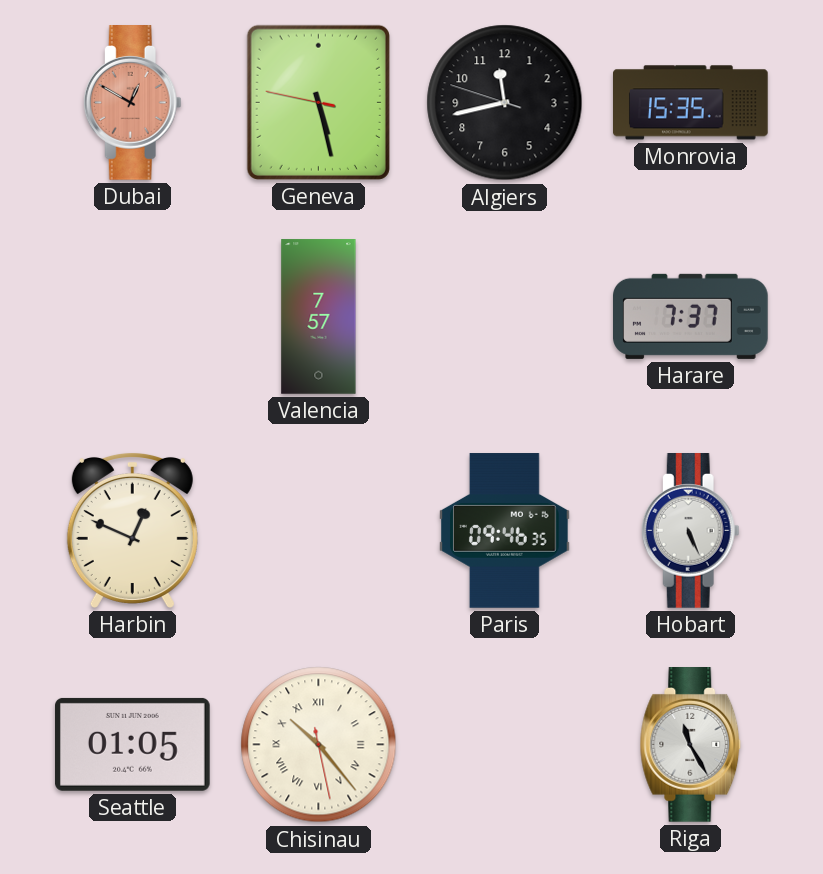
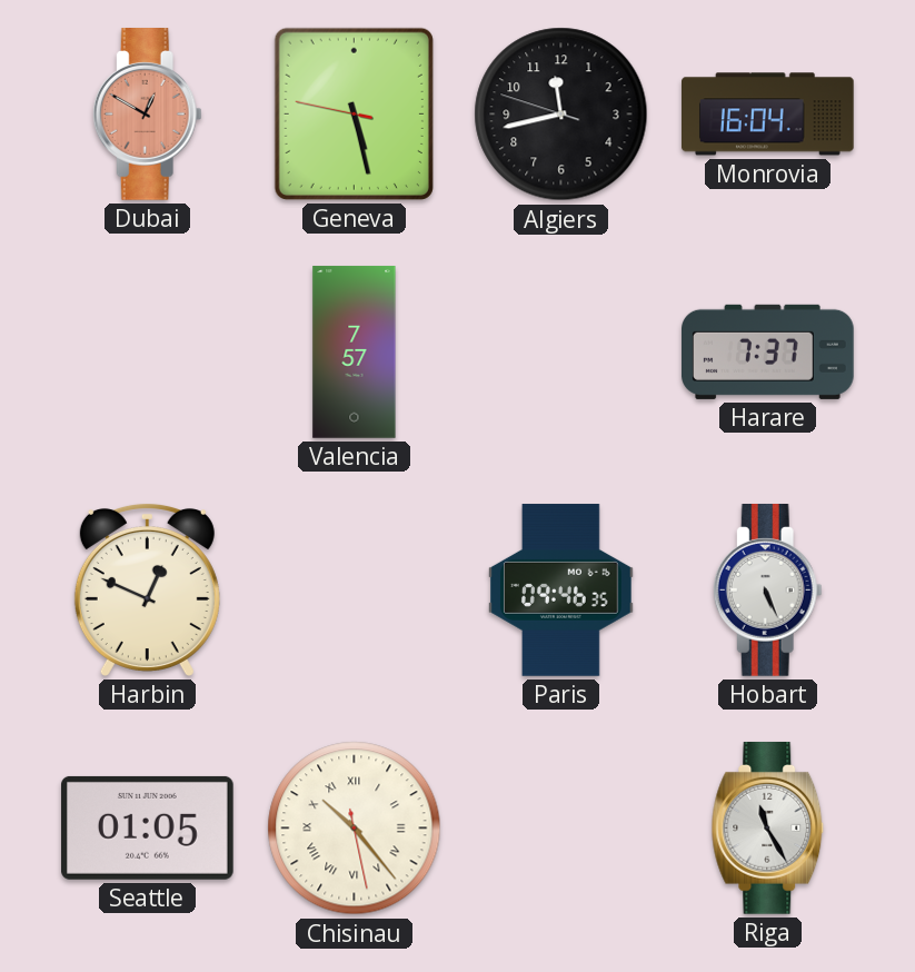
Monrovia: 15:35 -> 16:04 (768, 115)
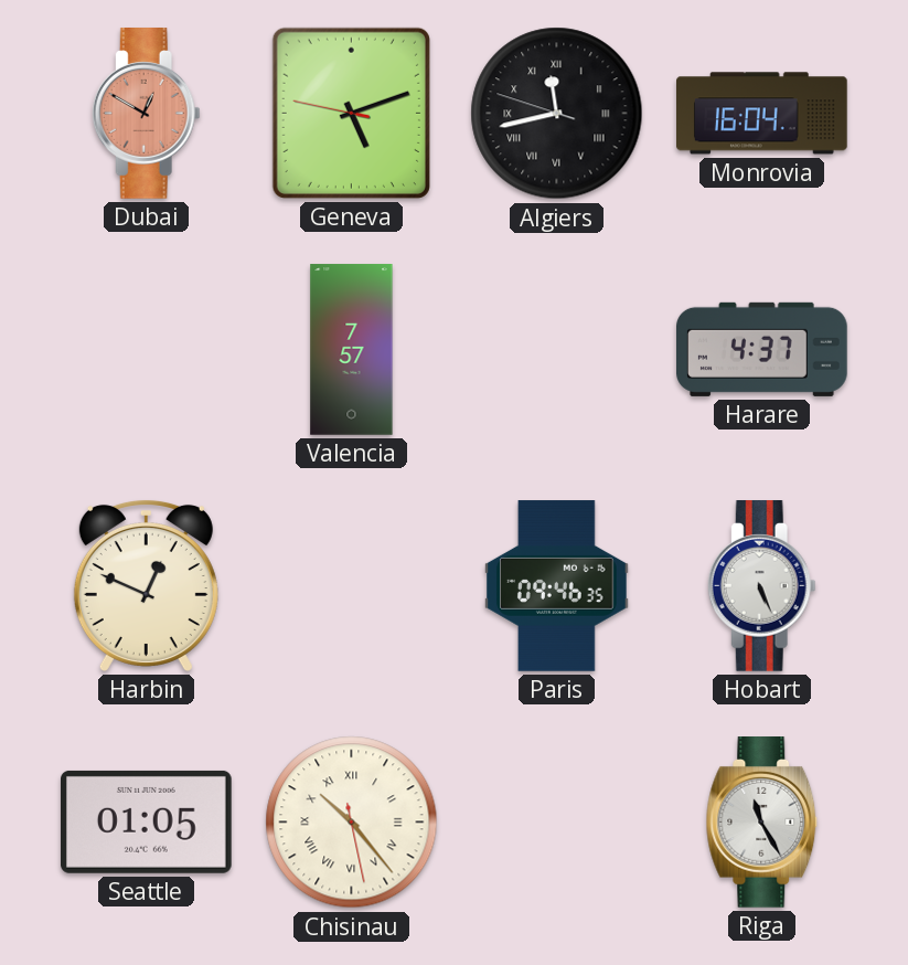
Geneva: 5:27 -> 5:11 (351, 113)
Algiers numerals: Arabic -> Roman (557, 114)
Harare: 7:37 -> 4:37 (762, 349)
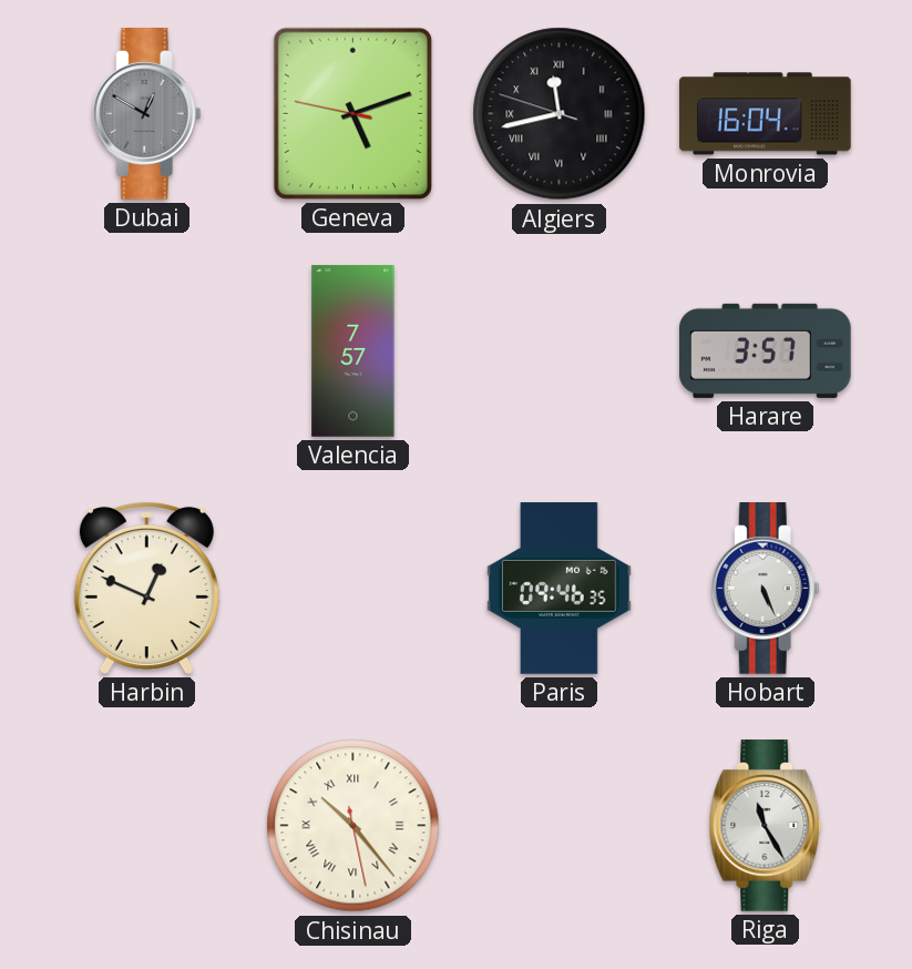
Dubai dial: salmon -> grey (146, 114)
Harare: 4:37 -> 3:57 (766, 350)
Seattle: 01:05 -> none (147, 821)
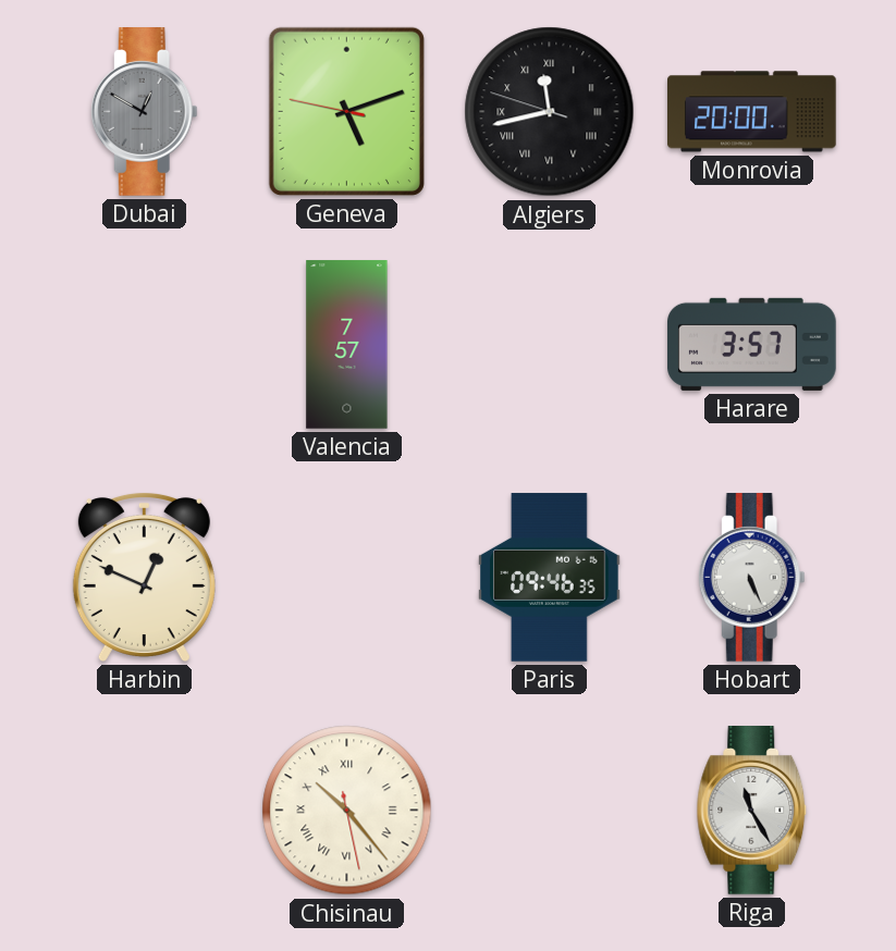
Monrovia: 16:04 -> 20:00 (752, 112)
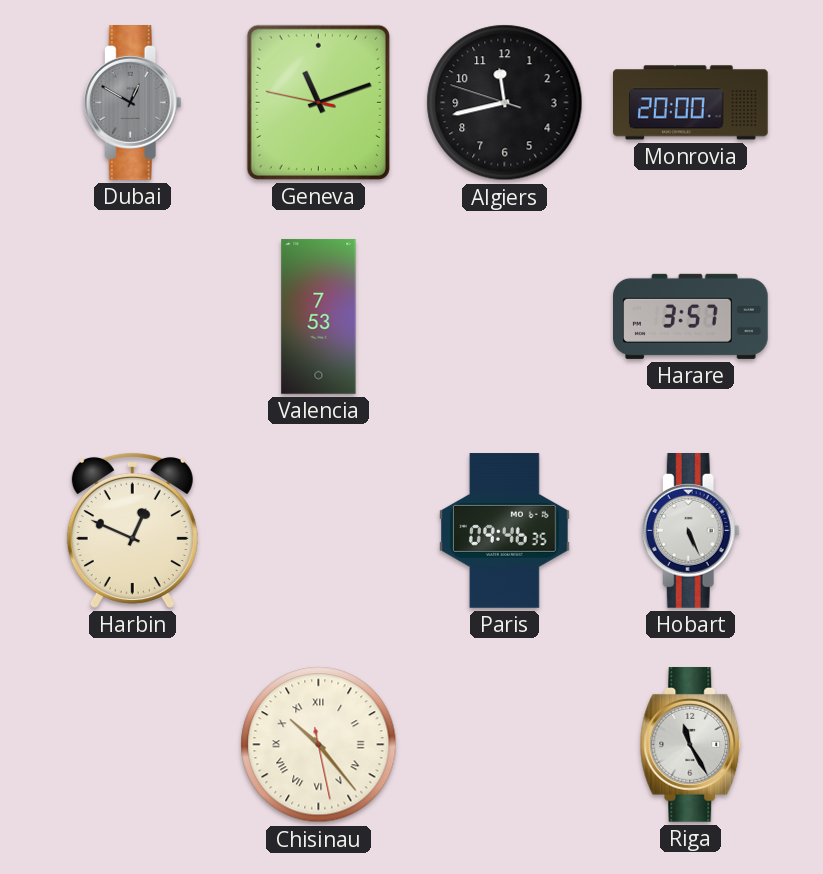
Geneva: 5:11 -> 11:11 (318, 102)
Algiers numerals: Roman -> Arabic (505, 103)
Valencia: 7:57 -> 7:53 (319, 317)
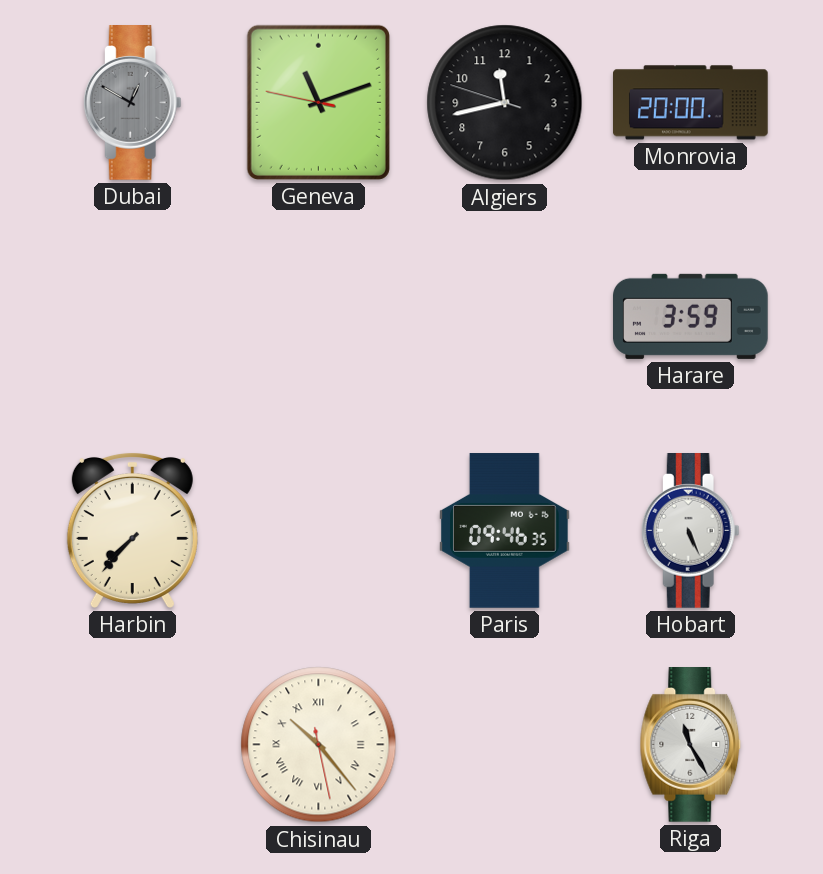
Valencia: 7:53 -> none (319, 317)
Harare: 3:57 -> 3:59 (691, 316)
Harbin: 12:49 -> 7:37 (132, 530)
